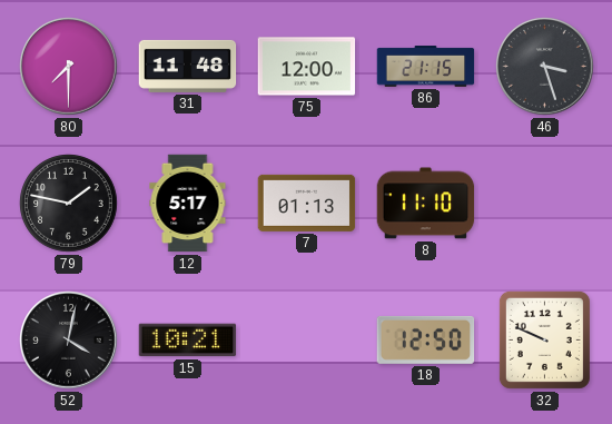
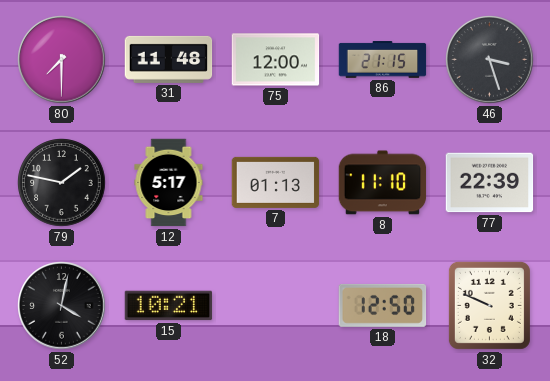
77: none -> 22:39 (490, 183)
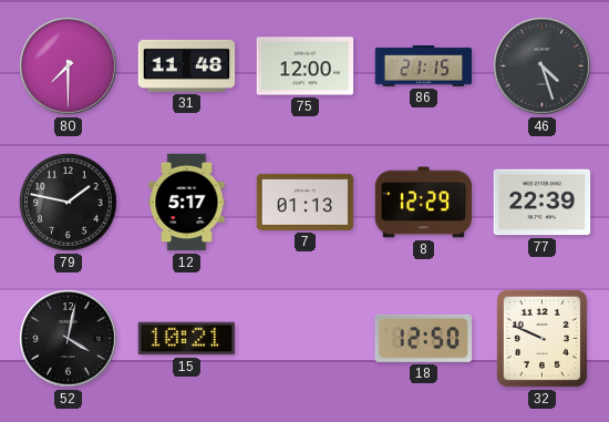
46: 3:27 -> 4:27 (543, 66)
8: 11:10 -> 12:29 (424, 203)
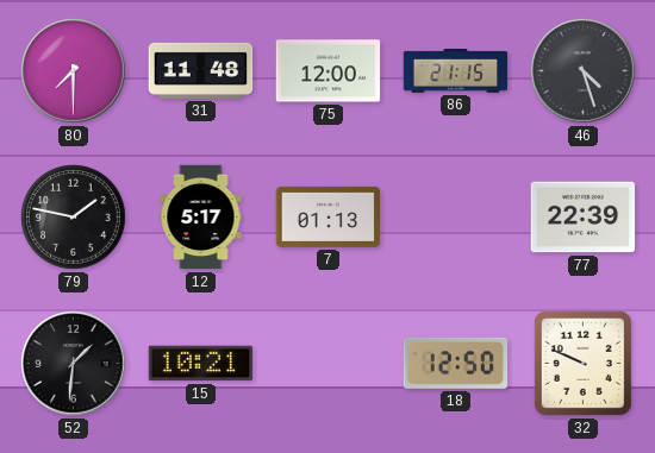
8: 12:29 -> none (424, 203)
52: 4:02 -> 1:31 (74, 364)
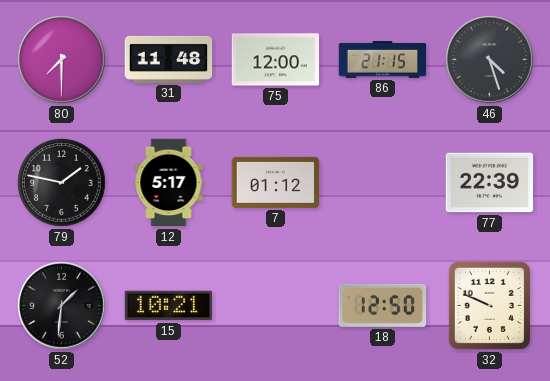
7: 01:13 -> 01:12 (276, 182)
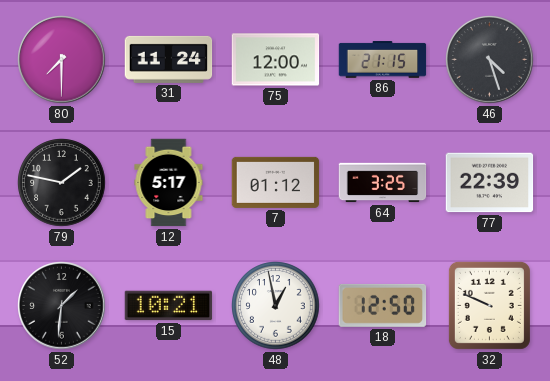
31: 11:48 -> 11:24 (169, 59)
64: none -> 3:25 (383, 183)
48: none -> 12:58 (276, 306)
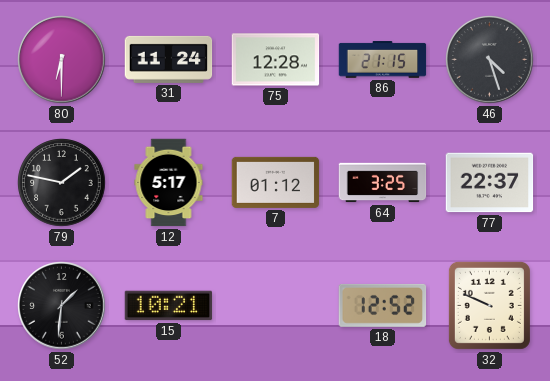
80: 7:30 -> 6:30 (62, 60)
75: 12:00 -> 12:28 (276, 60)
77: 22:39 -> 22:37 (490, 183)
48: 12:58 -> none (276, 306)
18: 12:50 -> 12:52 (383, 305)
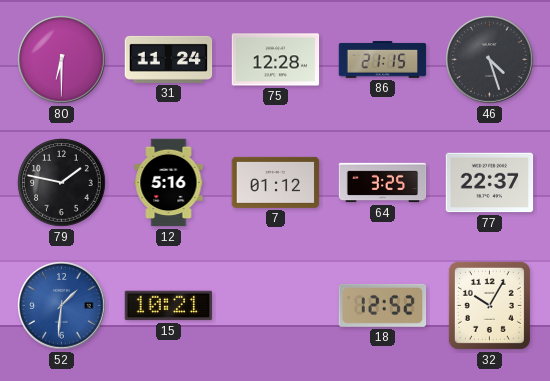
12: 5:17 -> 5:16 (169, 183)
52 dial: black -> blue (62, 306)
32: 9:49 -> 10:05 (489, 305)
